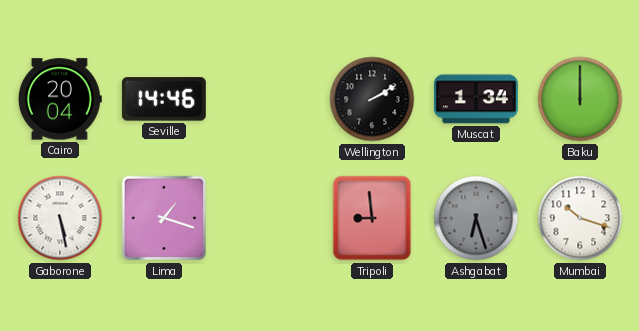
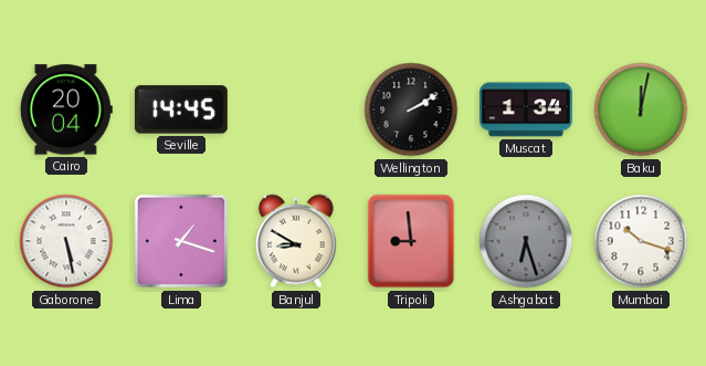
Seville: 14:46 -> 14:45 (181, 109)
Baku: 12:00 -> 12:02 (641, 109)
Banjul: none -> 8:50 (296, 241)
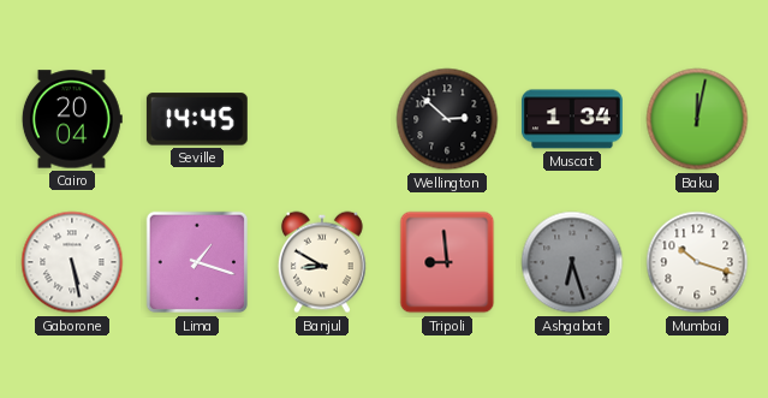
Wellington: 2:10 -> 2:52 (447, 119)
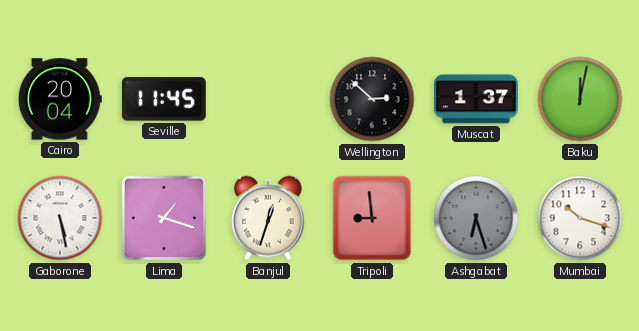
Seville: 14:45 -> 11:45 (164, 99)
Muscat: 1:34 -> 1:37 (476, 99)
Banjul: 8:50 -> 12:33 (268, 218)
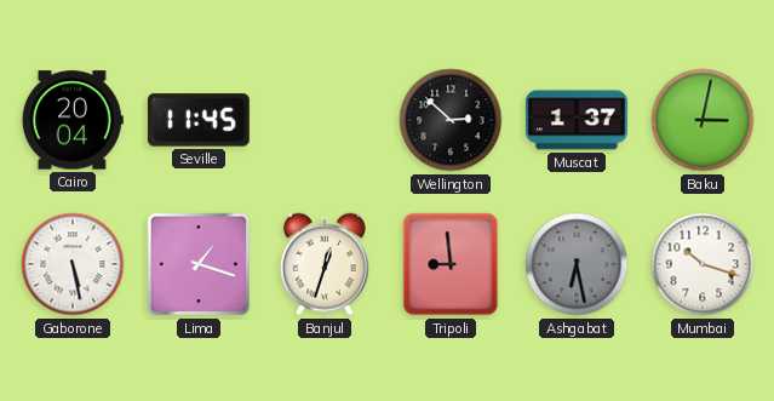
Baku: 12:02 -> 3:02 (703, 120)
Ashgabat: 6:27 -> 6:28 (577, 264)
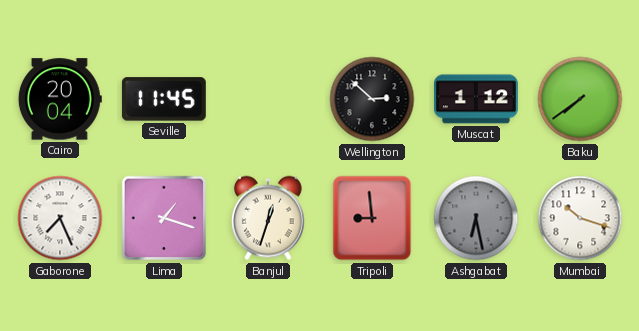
Muscat: 1:37 -> 1:12 (476, 99)
Baku: 3:02 -> 7:39 (580, 99)
Gaborone: 5:28 -> 7:26 (60, 218)
